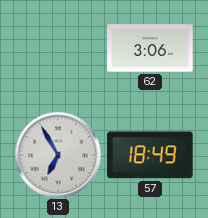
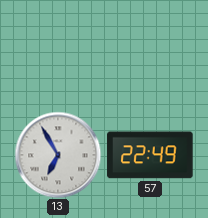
62: 3:06 -> none (150, 48)
57: 18:49 -> 22:49 (150, 155)
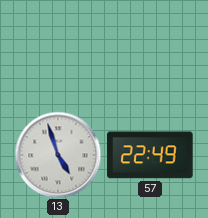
13: 6:55 -> 4:57 (58, 155)
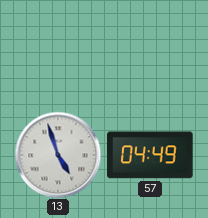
57: 22:49 -> 04:49 (150, 155)
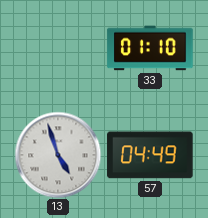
33: none -> 01:10 (150, 48)
